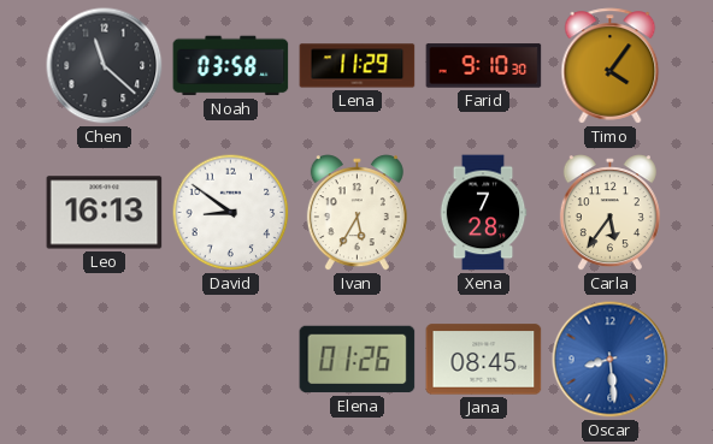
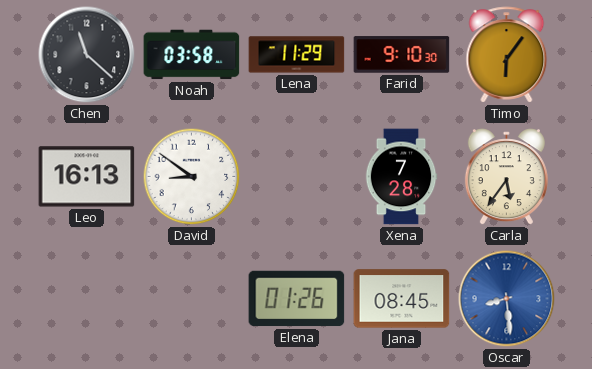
Timo: 4:06 -> 6:06 (507, 55)
Ivan: 5:35 -> none (356, 213)
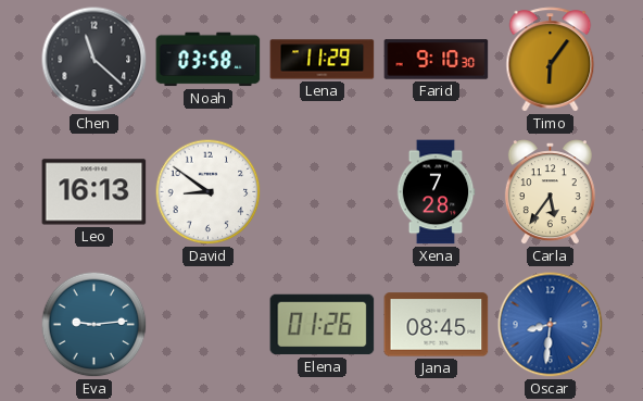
Eva: none -> 9:14 (94, 325)
Oscar: 8:29 -> 8:31 (551, 325)
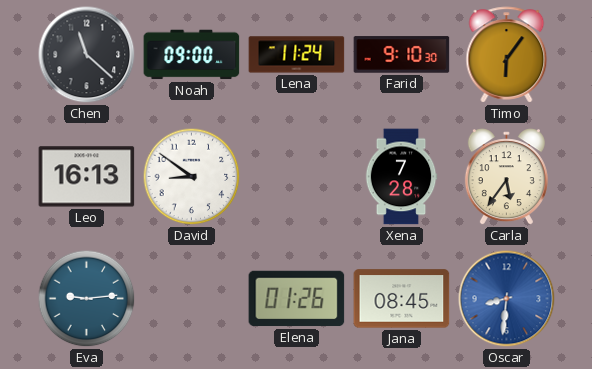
Noah: 03:58 -> 09:00 (192, 55)
Lena: 11:29 -> 11:24 (297, 55)
